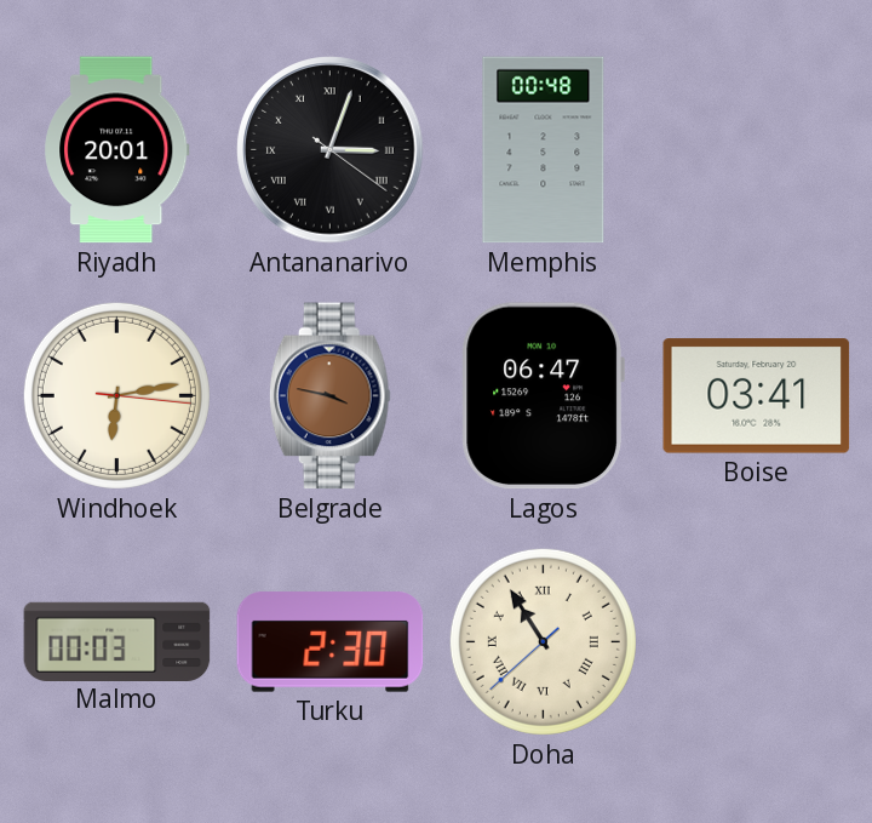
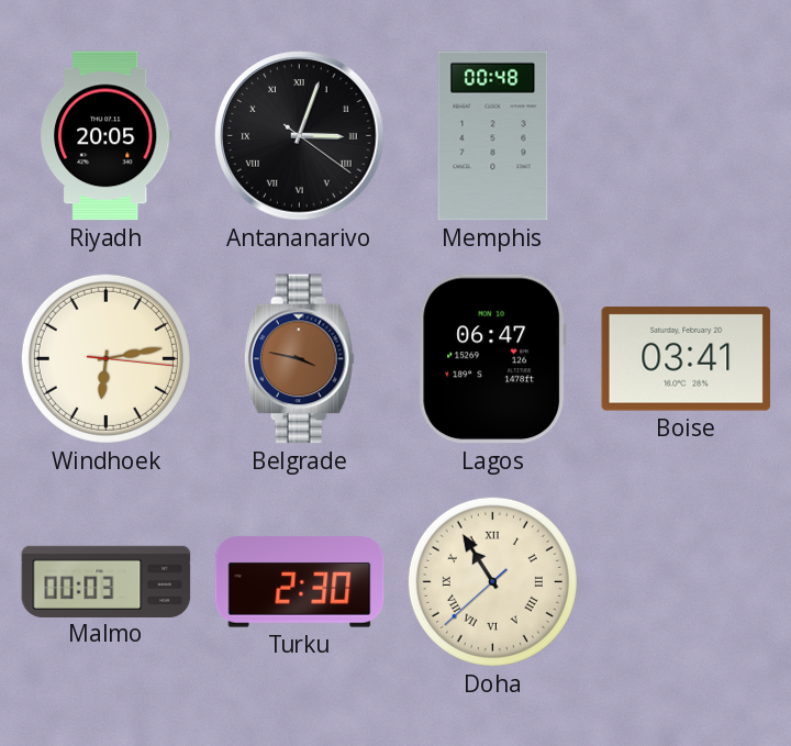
Riyadh: 20:01 -> 20:05 (107, 136)
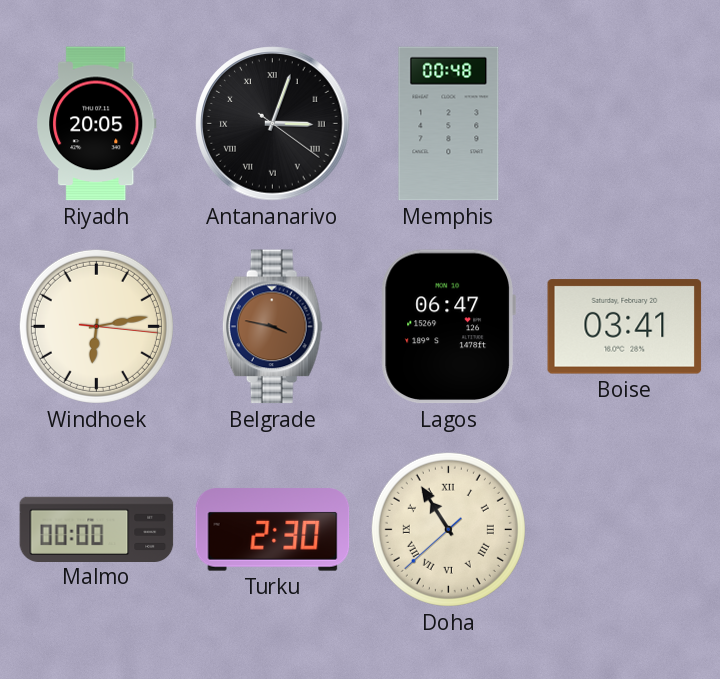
Malmo: 00:03 -> 00:00 (97, 529)
